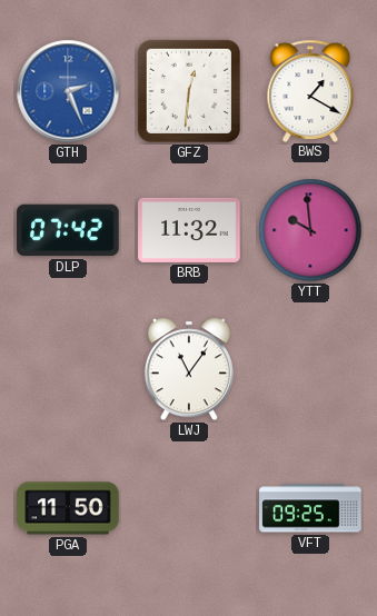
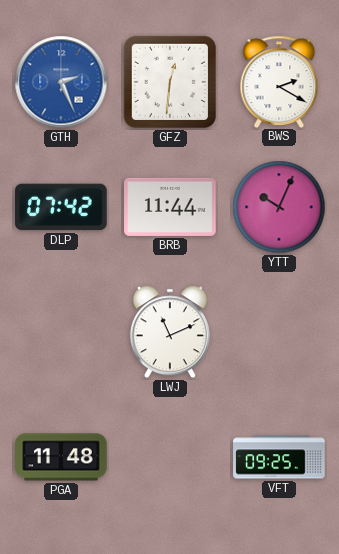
BWS: 1:20 -> 2:20 (279, 81)
BRB: 11:32 -> 11:44 (170, 207)
YTT: 9:59 -> 10:04 (279, 207)
LWJ: 11:06 -> 11:11 (170, 332)
PGA: 11:50 -> 11:48 (61, 457)
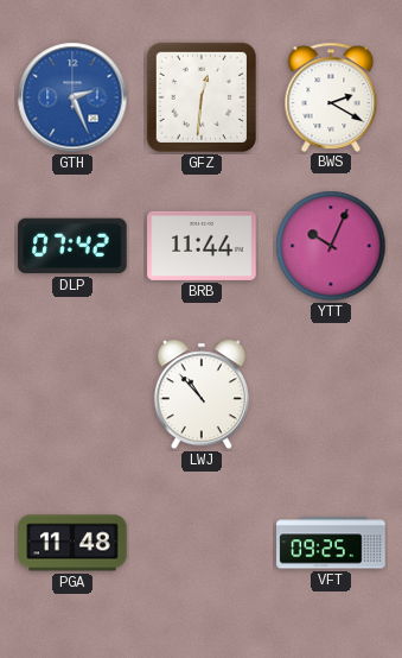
LWJ: 11:11 -> 10:53 (202, 394)
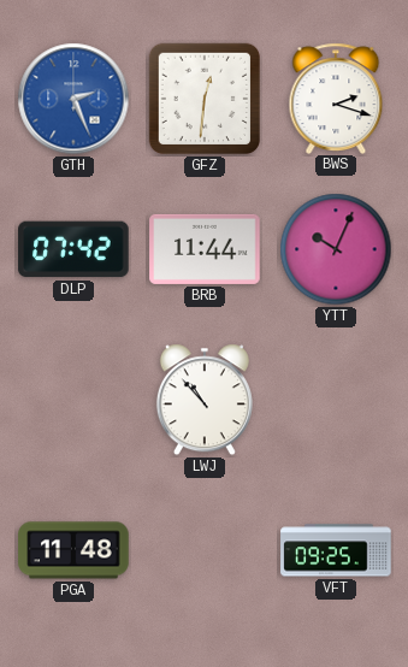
BWS: 2:20 -> 2:18 (336, 98)
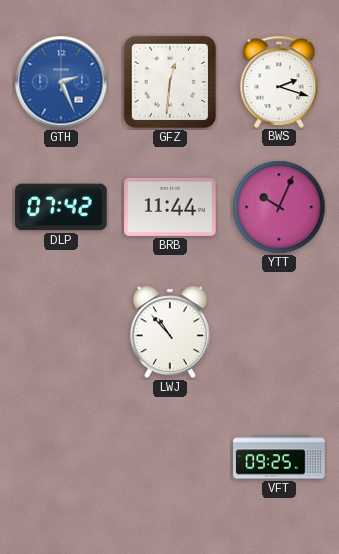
PGA: 11:48 -> none (73, 550)
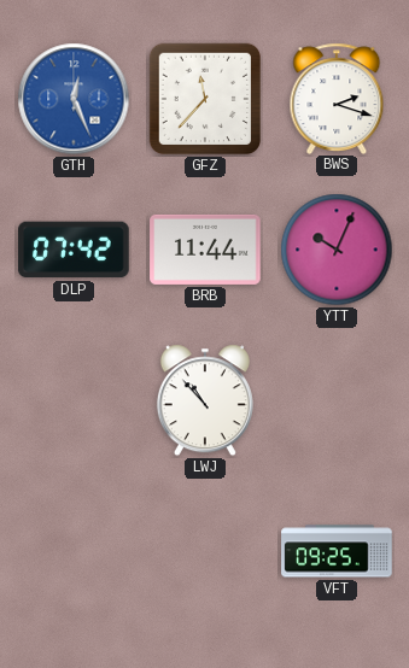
GTH: 2:26 -> 12:26 (74, 99)
GFZ: 12:31 -> 11:37 (205, 99)
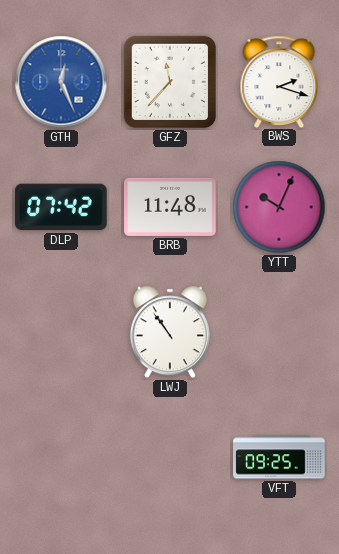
BRB: 11:44 -> 11:48 (170, 207)
LWJ: 10:53 -> 10:54 (170, 332)
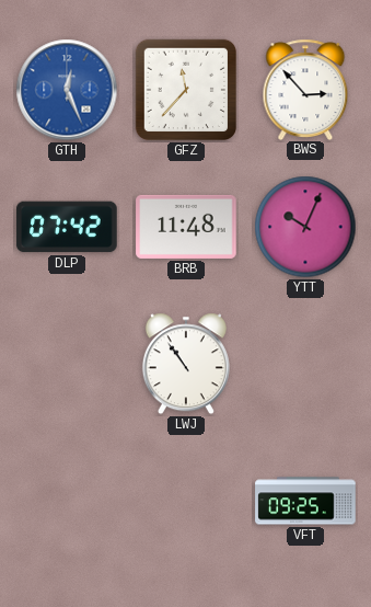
BWS: 2:18 -> 2:53 (305, 89)
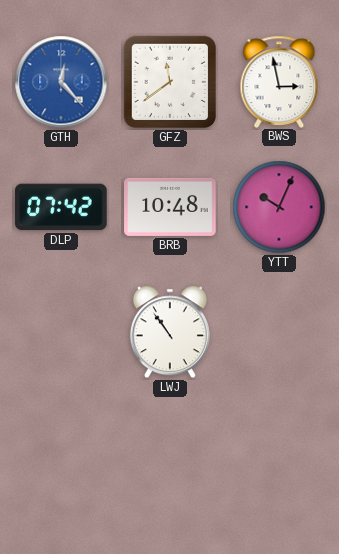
GTH: 12:26 -> 12:23 (61, 82)
GFZ: 11:37 -> 11:39 (170, 82)
BWS: 2:53 -> 2:58 (279, 81)
BRB: 11:48 -> 10:48 (170, 207)
VFT: 09:25 -> none (305, 501)
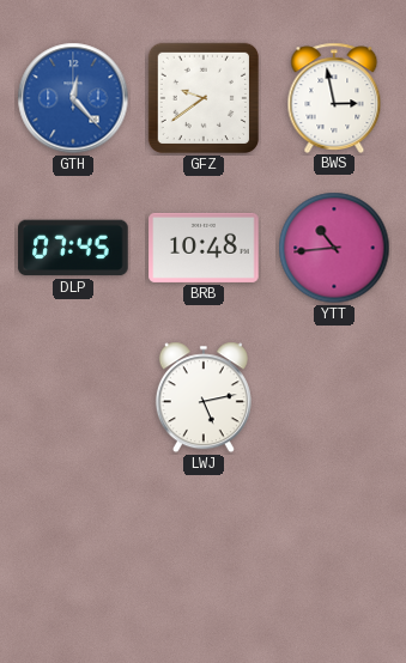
GFZ: 11:39 -> 9:39 (204, 98)
DLP: 07:42 -> 07:45 (73, 248)
YTT: 10:04 -> 10:44 (334, 248)
LWJ: 10:54 -> 5:13 (204, 397)
